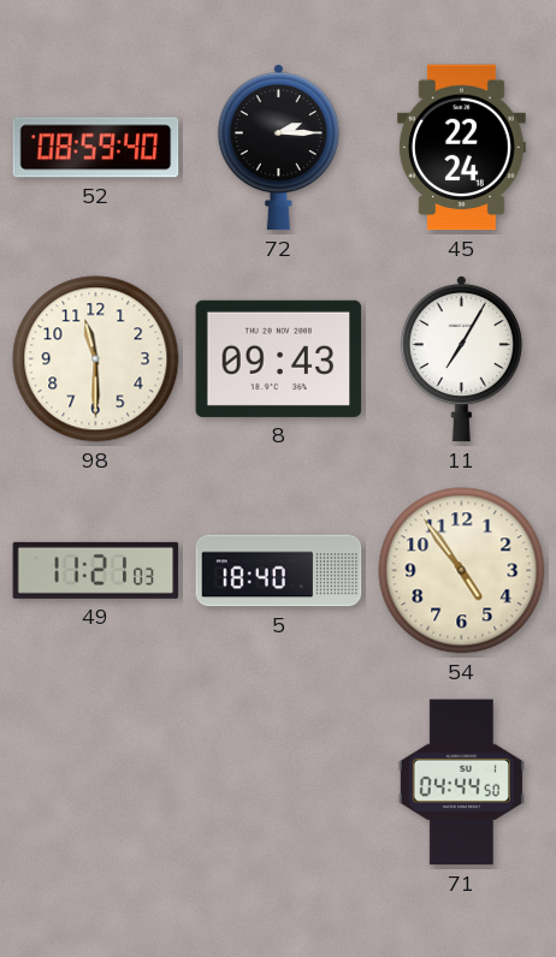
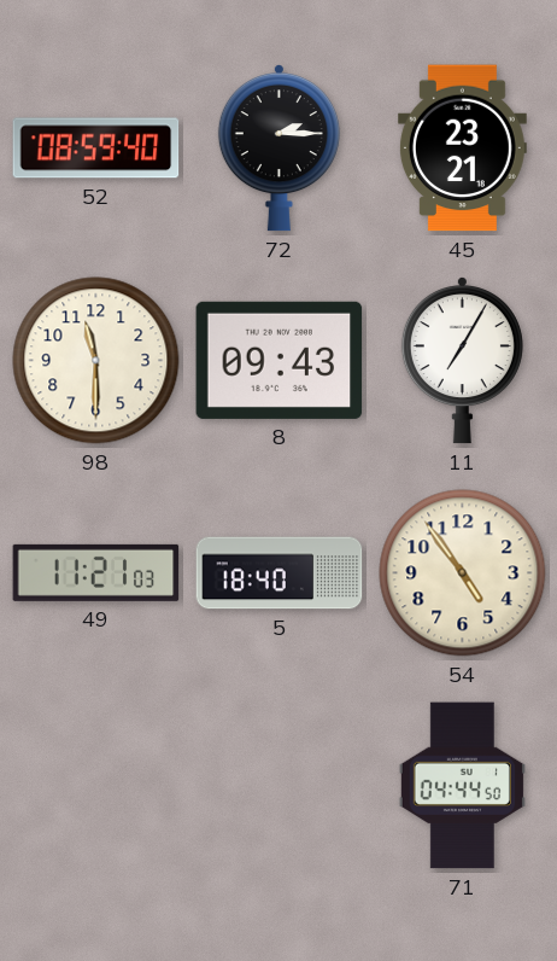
45: 22:24 -> 23:21 (462, 148)
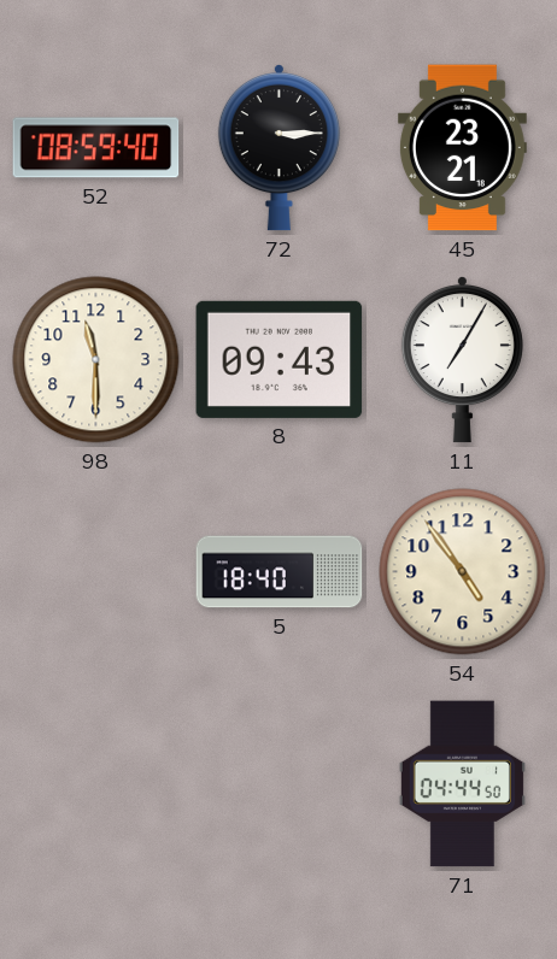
72: 2:15 -> 3:15 (278, 148)
49: 11:21 -> none (96, 572)
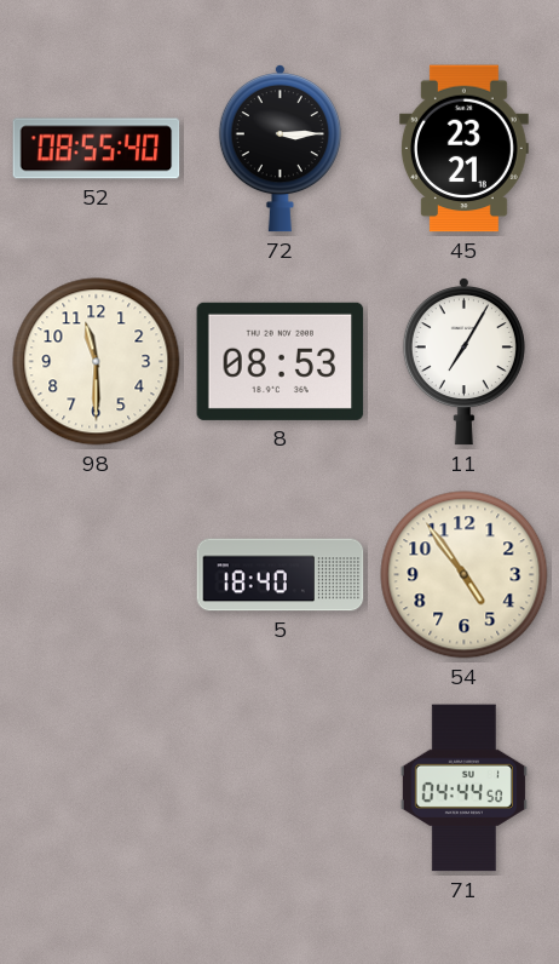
52: 08:59 -> 08:55 (97, 149)
8: 09:43 -> 08:53 (281, 361)
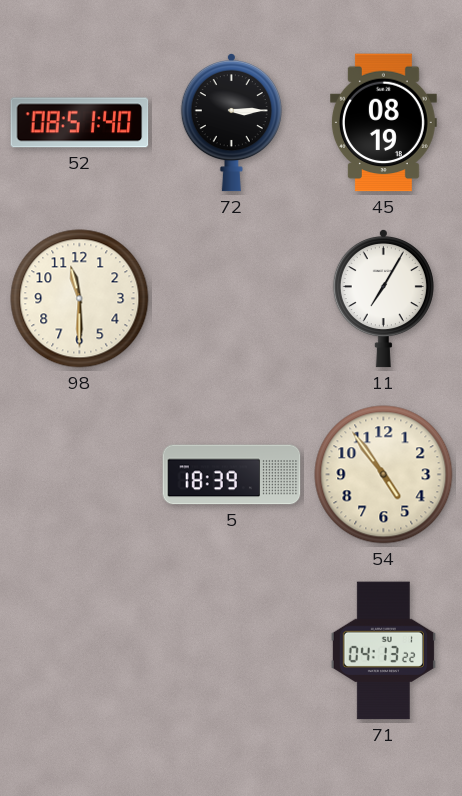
52: 08:55 -> 08:51 (80, 123)
45: 23:21 -> 08:19 (383, 123)
8: 08:53 -> none (281, 361)
5: 18:40 -> 18:39 (232, 475)
71: 04:44 -> 04:13 (383, 651)
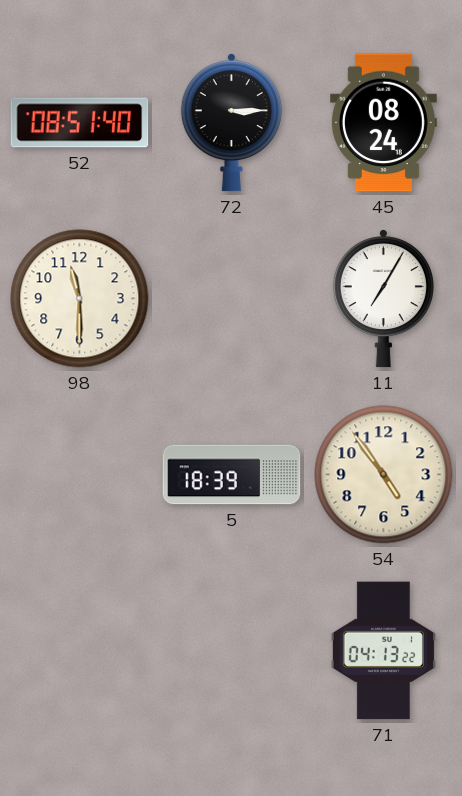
45: 08:19 -> 08:24 (383, 123)
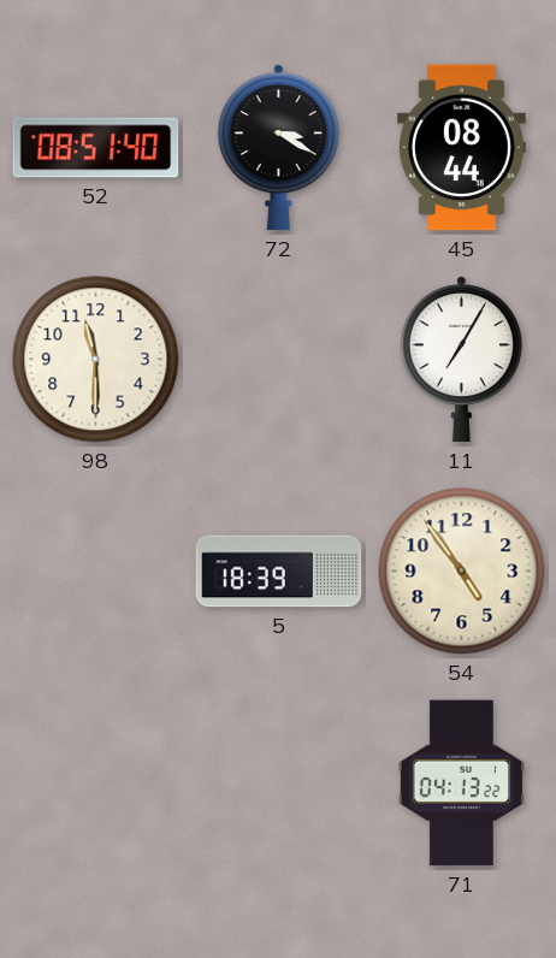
72: 3:15 -> 3:20 (278, 148)
45: 08:24 -> 08:44 (461, 148)
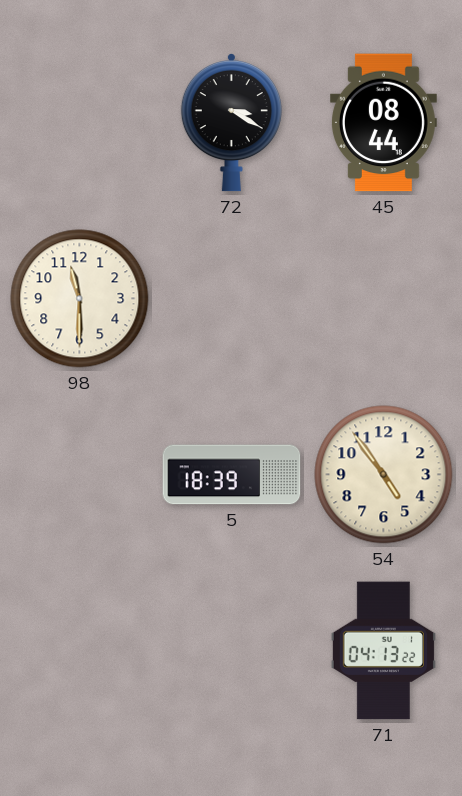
52: 08:51 -> none (96, 148)
11: 7:05 -> none (461, 360)
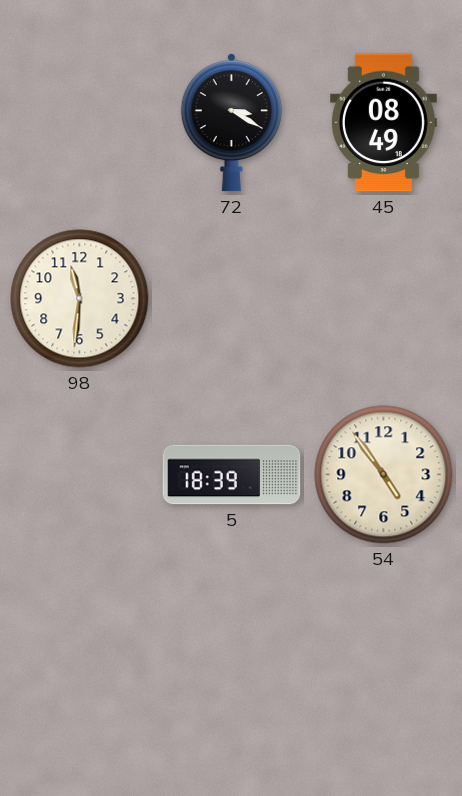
45: 08:44 -> 08:49 (383, 123)
98: 11:30 -> 11:31 (80, 299)
71: 04:13 -> none (383, 651)
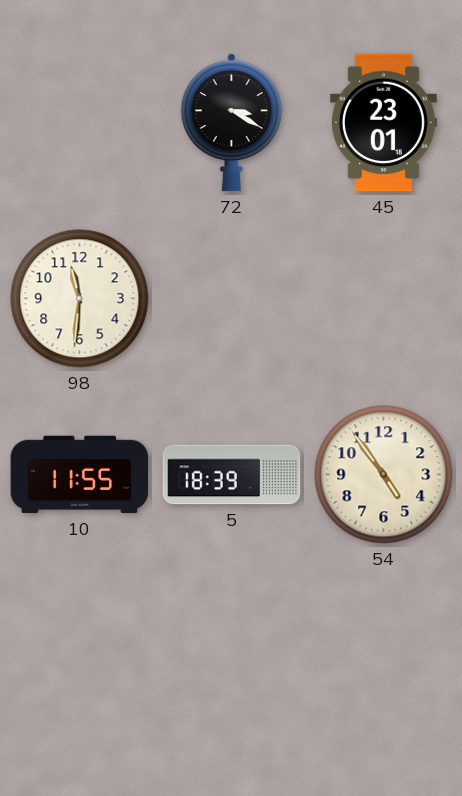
45: 08:49 -> 23:01 (383, 123)
10: none -> 11:55 (80, 475)
